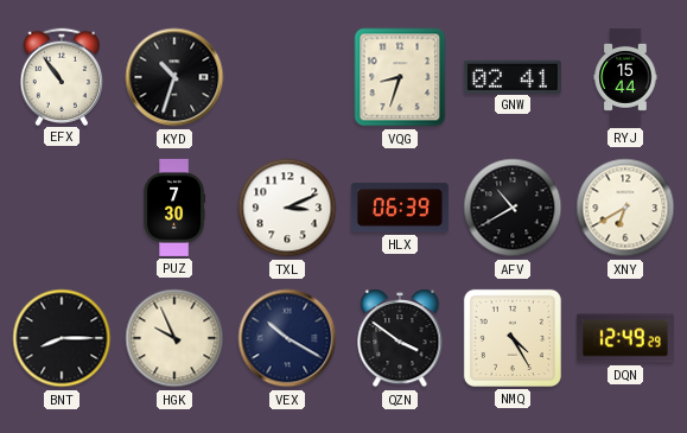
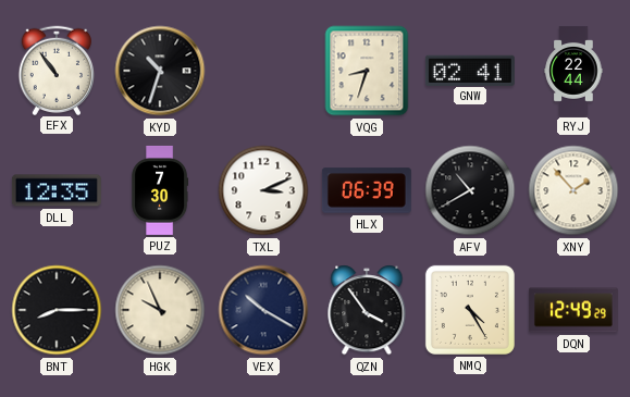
RYJ: 15:44 -> 22:44 (573, 71)
DLL: none -> 12:35 (57, 190)
XNY: 6:40 -> 1:53 (573, 190)
QZN: 3:51 -> 3:54 (367, 310)
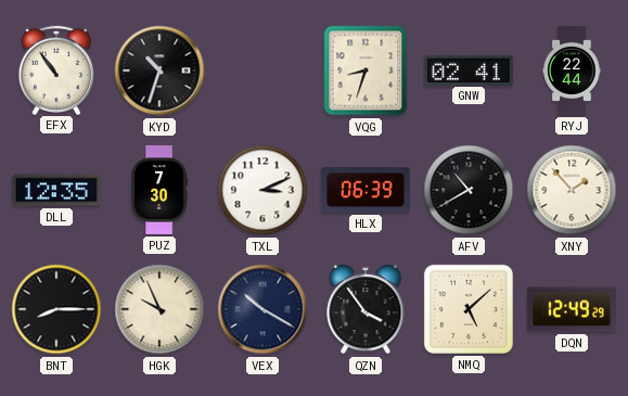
NMQ: 4:25 -> 5:08 (469, 309)
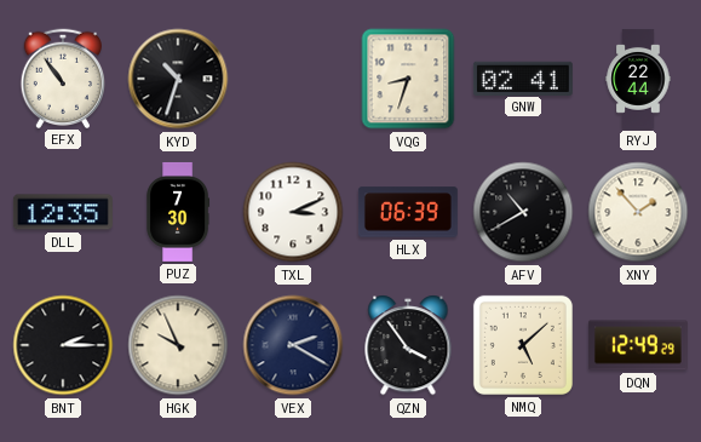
BNT: 8:15 -> 2:15 (63, 345)
VEX: 10:20 -> 2:20 (293, 345)
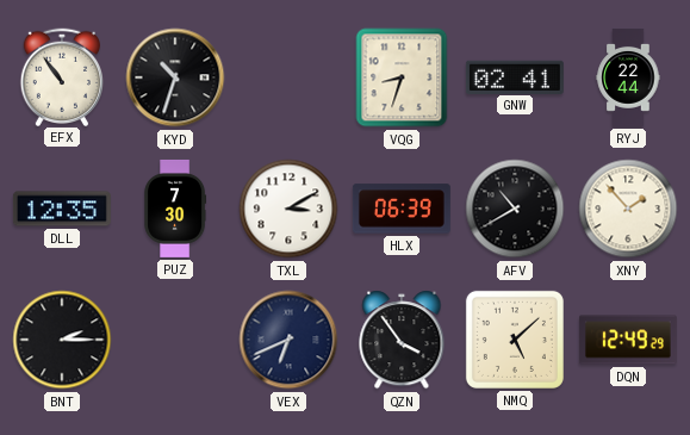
TXL: 3:11 -> 3:10 (288, 209)
HGK: 9:56 -> none (178, 345)
VEX: 2:20 -> 6:41 (288, 340)
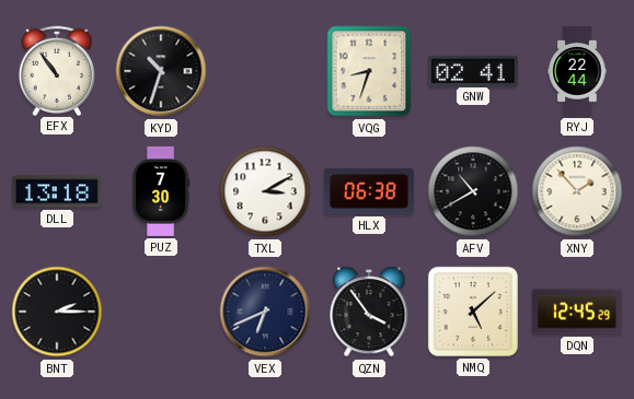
DLL: 12:35 -> 13:18 (57, 191)
HLX: 06:39 -> 06:38 (369, 191)
DQN: 12:49 -> 12:45 (577, 312)
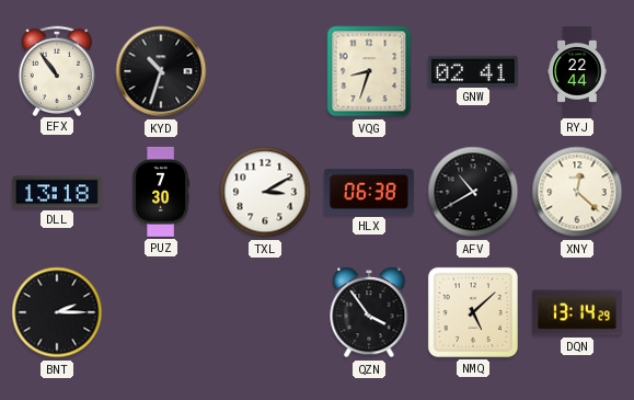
XNY: 1:53 -> 12:22 (577, 192)
VEX: 6:41 -> none (265, 312)
DQN: 12:45 -> 13:14 (577, 312)
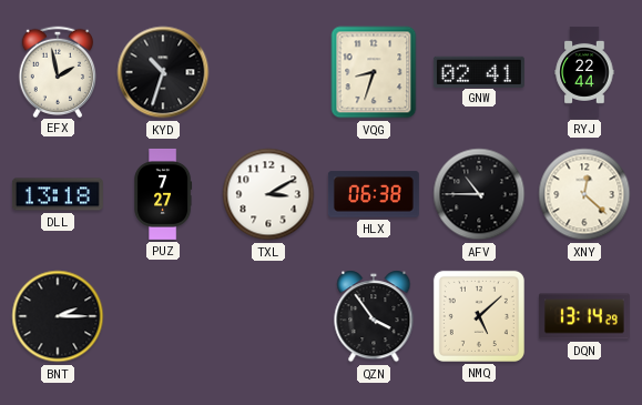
EFX: 10:54 -> 1:58 (57, 71)
PUZ: 7:30 -> 7:27 (163, 194)
AFV: 10:40 -> 10:45 (479, 194)
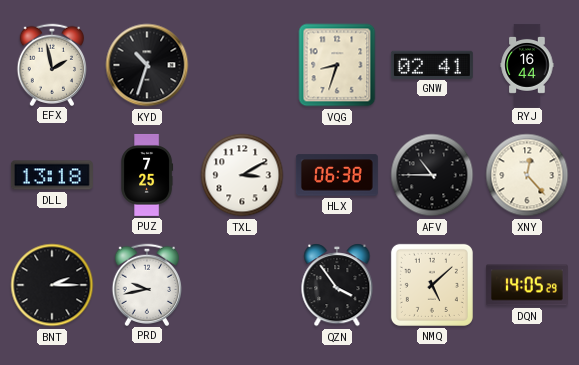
RYJ: 22:44 -> 16:44 (527, 65)
PUZ: 7:27 -> 7:25 (147, 175)
XNY: 12:22 -> 12:23 (527, 175)
PRD: none -> 9:43 (146, 284)
DQN: 13:14 -> 14:05 (527, 285)
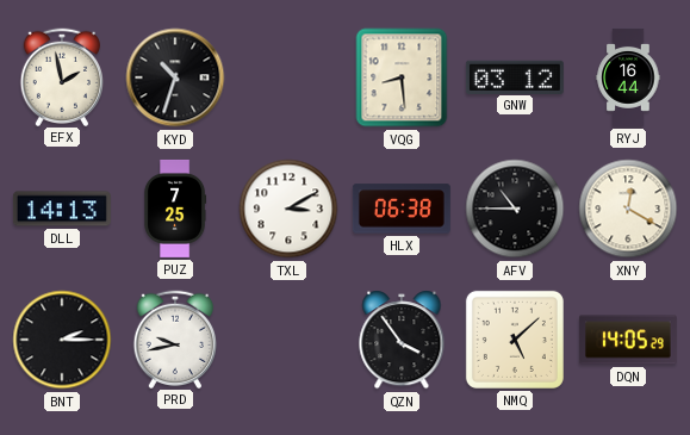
VQG: 8:33 -> 8:29 (402, 77)
GNW: 02:41 -> 03:12 (515, 76)
DLL: 13:18 -> 14:13 (62, 209)
XNY: 12:23 -> 12:20 (628, 209)
